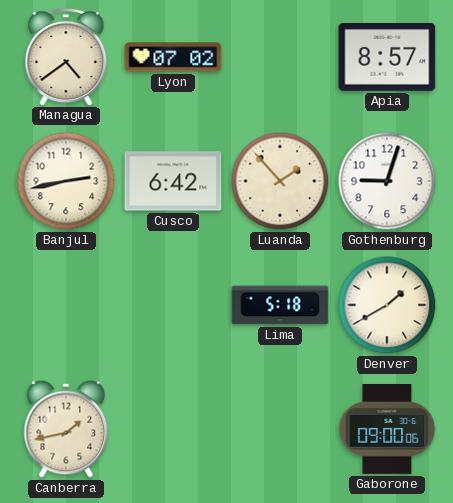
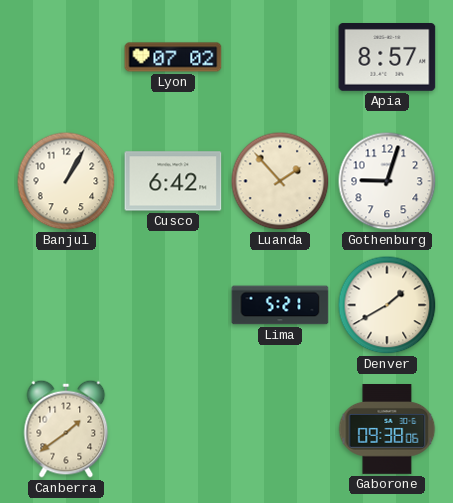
Managua: 4:39 -> none (66, 56)
Banjul: 2:43 -> 1:05 (66, 181)
Lima: 5:18 -> 5:21 (280, 305)
Canberra: 1:43 -> 1:39 (66, 429)
Gaborone: 09:00 -> 09:38 (387, 430)
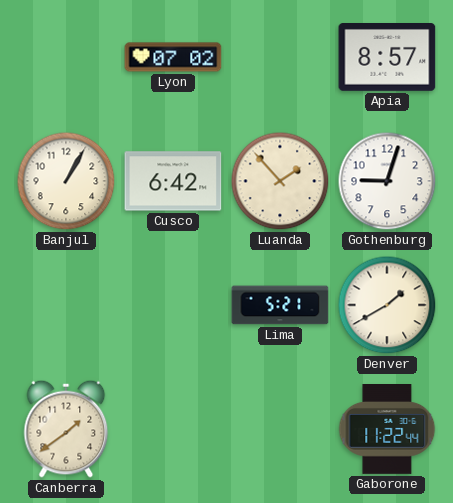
Gaborone: 09:38 -> 11:22 (387, 430)
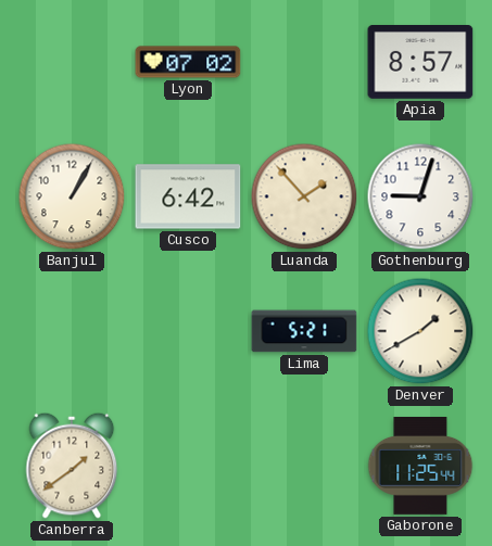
Gaborone: 11:22 -> 11:25 (420, 467)
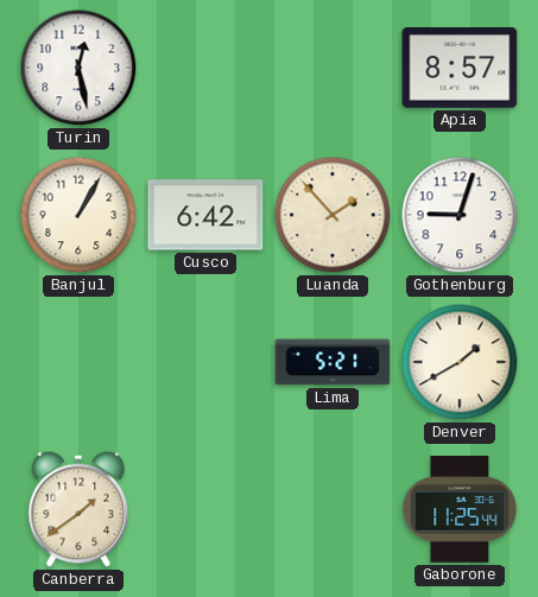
Turin: none -> 12:28 (78, 68)
Lyon: 07:02 -> none (188, 62)
